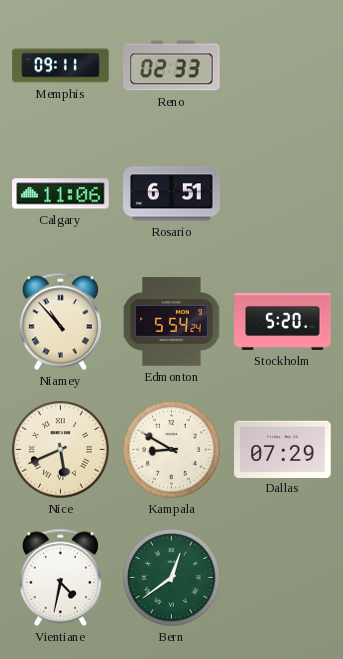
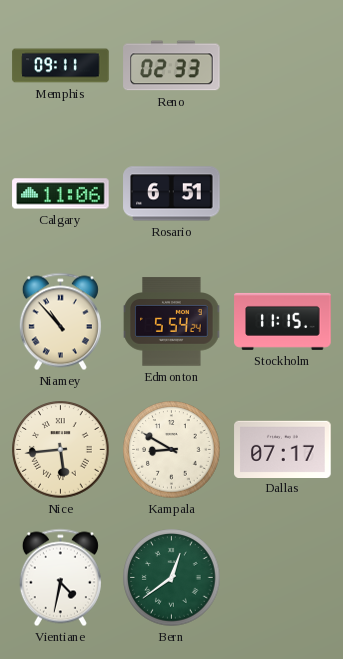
Stockholm: 5:20 -> 11:15 (283, 321)
Nice: 5:41 -> 5:44 (61, 450)
Dallas: 07:29 -> 07:17 (283, 449)
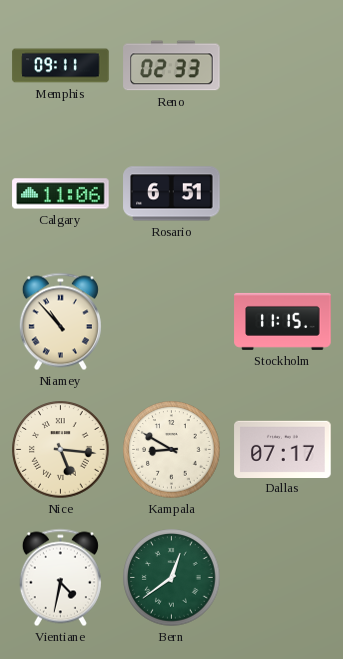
Edmonton: 5:54 -> none (172, 322)
Nice: 5:44 -> 5:16 (61, 450)
